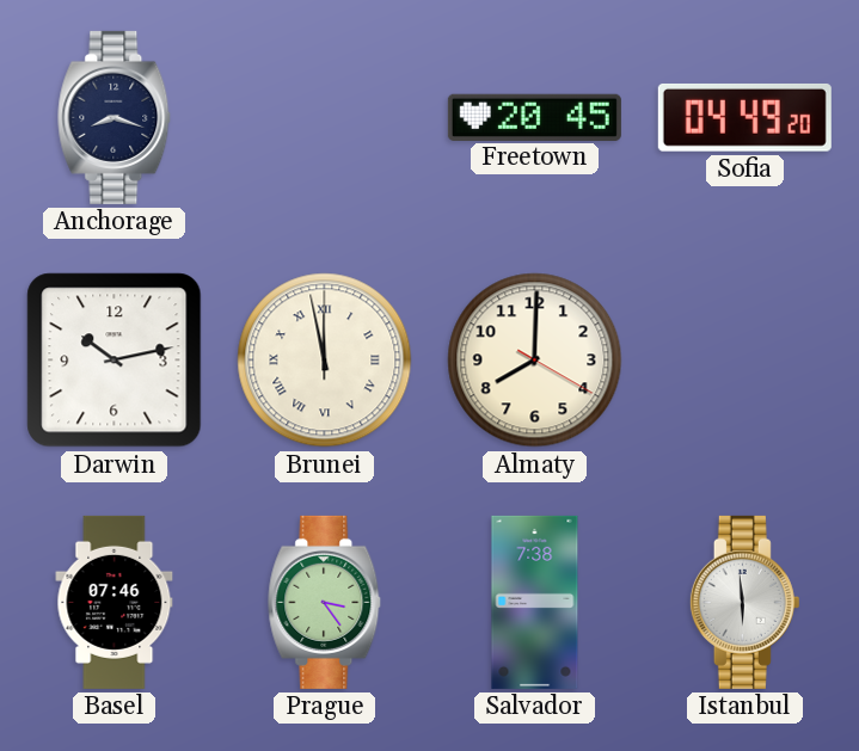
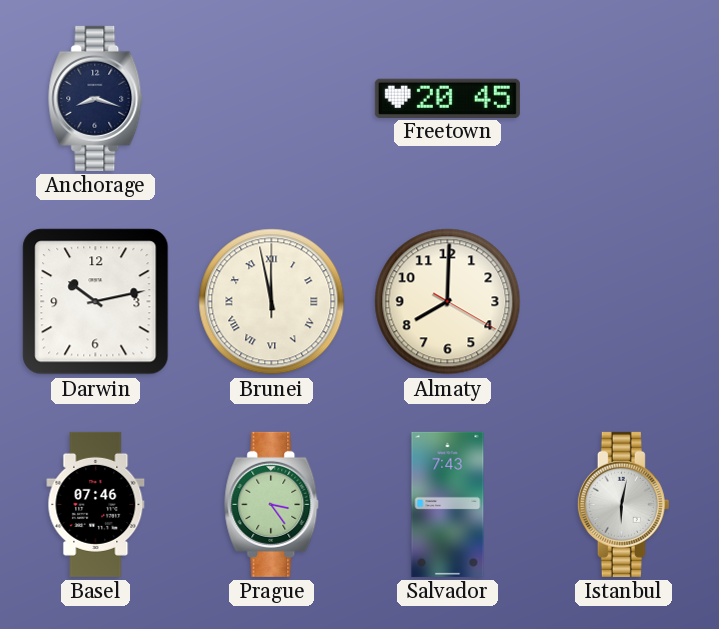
Sofia: 04:49 -> none (744, 117)
Salvador: 7:38 -> 7:43 (448, 504)
Istanbul: 5:59 -> 6:02 (623, 504)
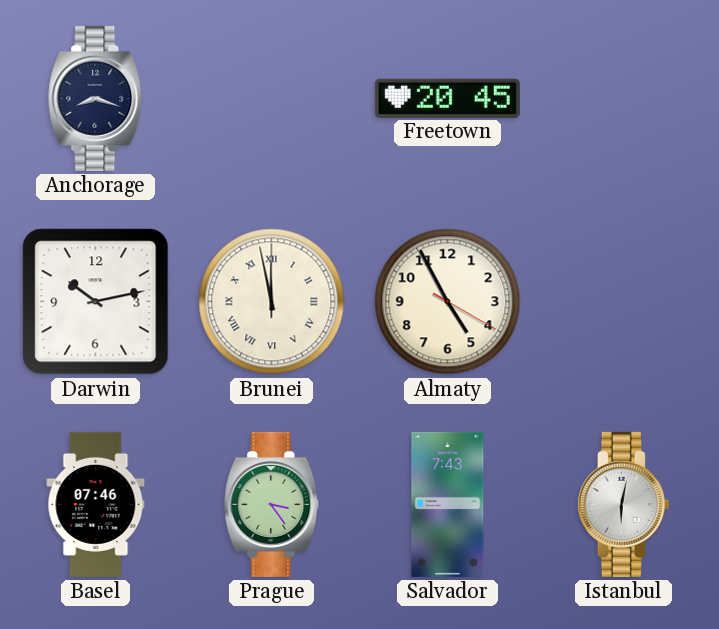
Almaty: 8:00 -> 4:55 (448, 302)
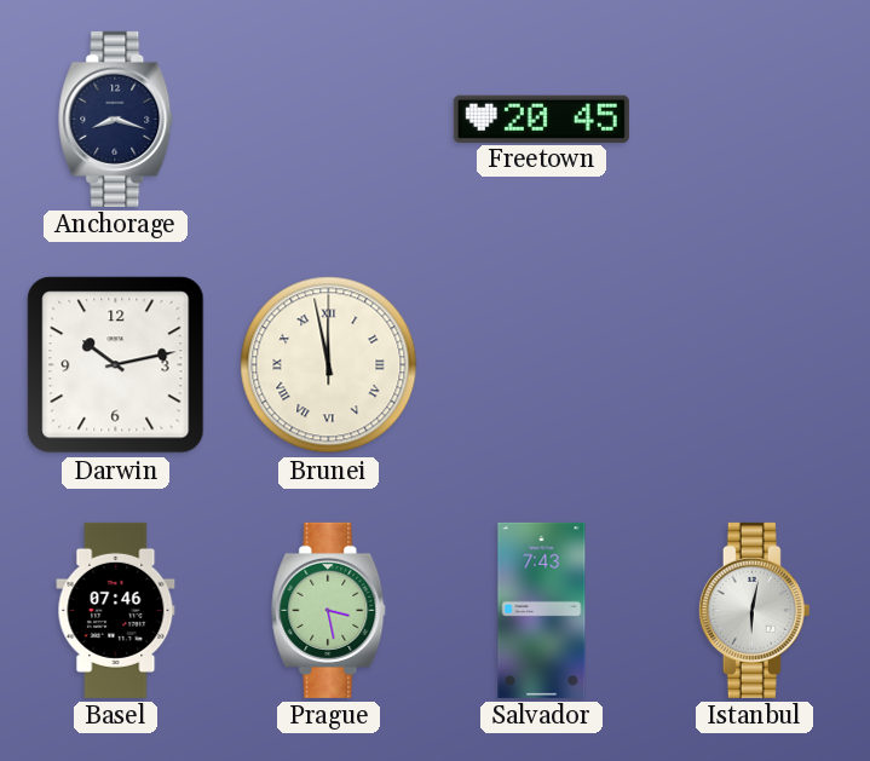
Almaty: 4:55 -> none (448, 302)
Prague: 3:24 -> 3:28 (329, 610)
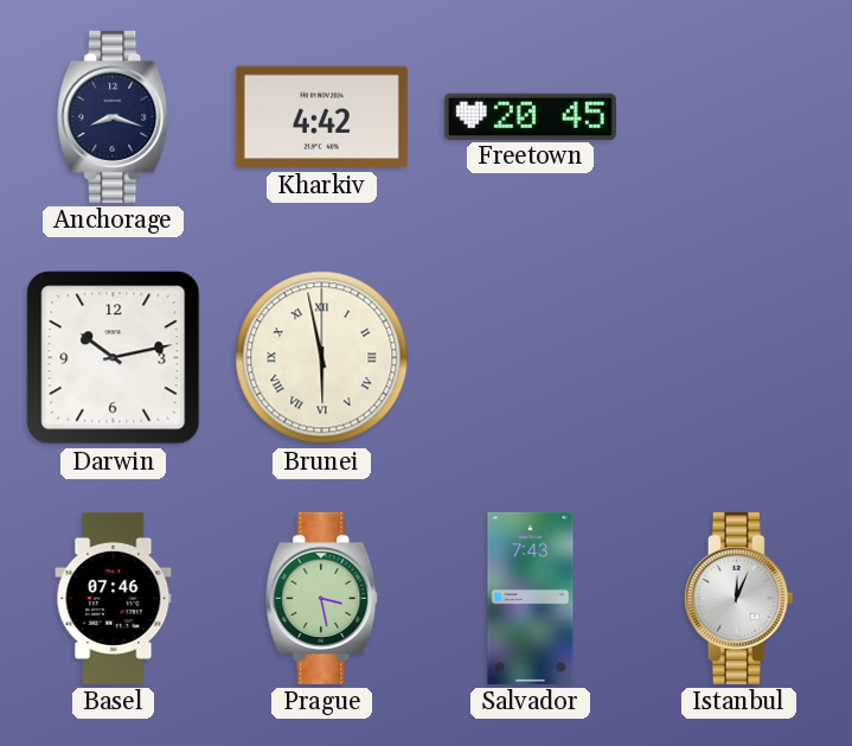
Kharkiv: none -> 4:42 (321, 117)
Brunei: 11:58 -> 5:58 (322, 358)
Istanbul: 6:02 -> 12:04 (738, 598)
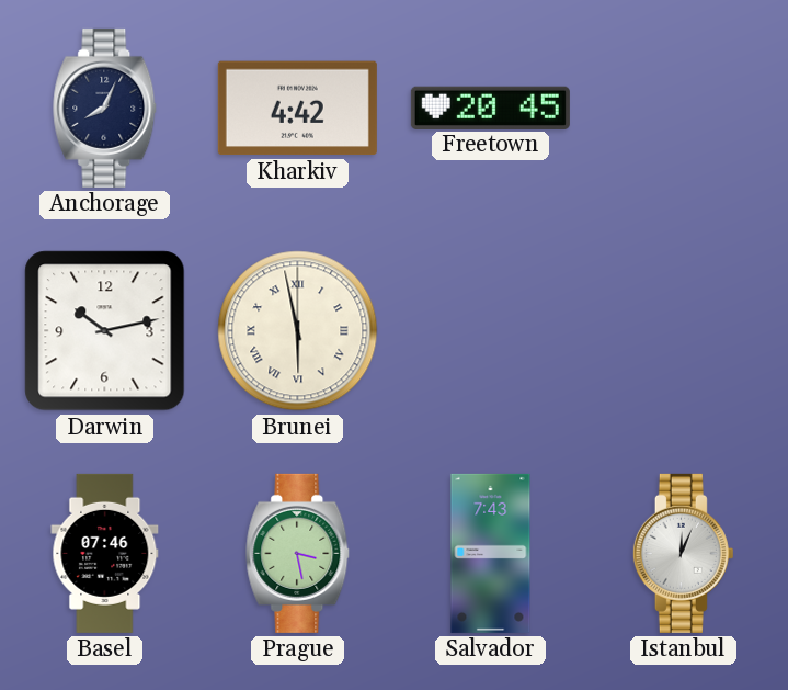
Anchorage: 8:18 -> 8:04 (105, 108)
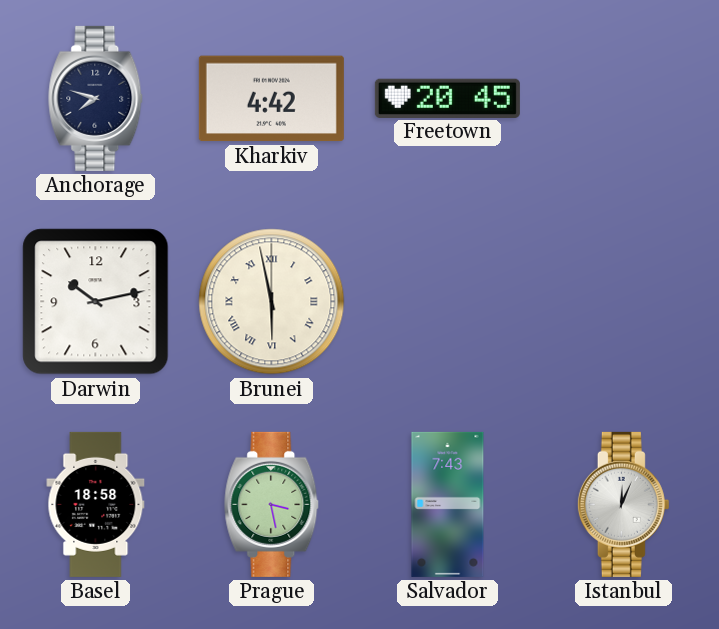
Anchorage: 8:04 -> 7:48 (96, 98)
Basel: 07:46 -> 18:58 (96, 504)
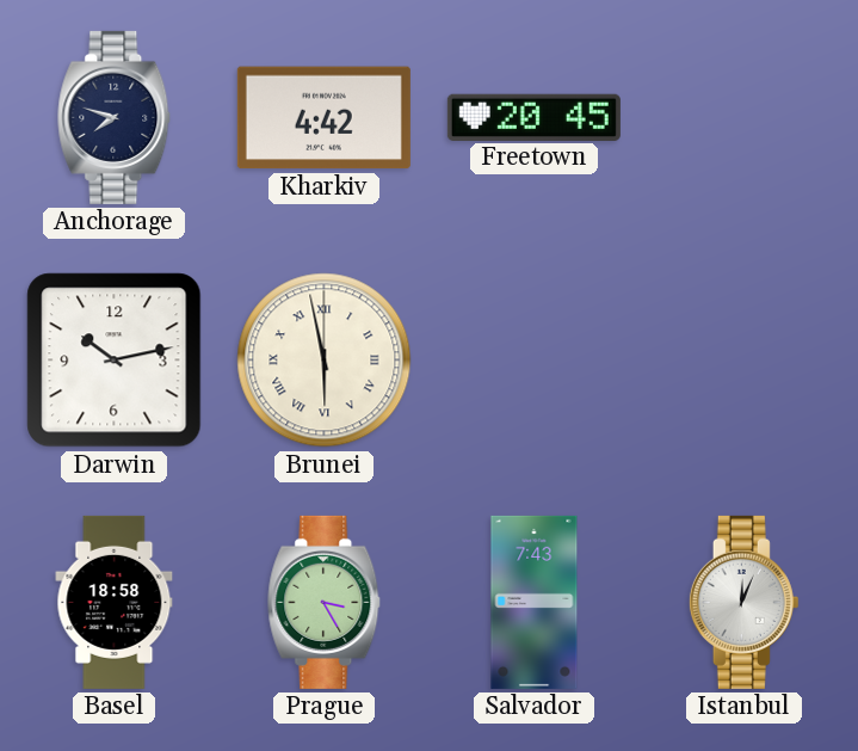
Prague: 3:28 -> 3:25 (325, 602)
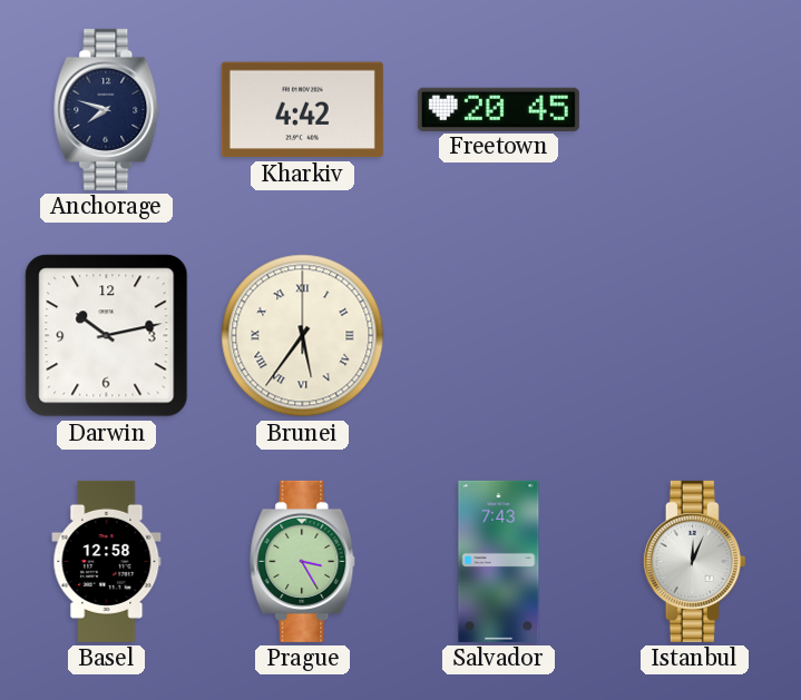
Brunei: 5:58 -> 5:36 (303, 336)
Basel: 18:58 -> 12:58 (107, 561)
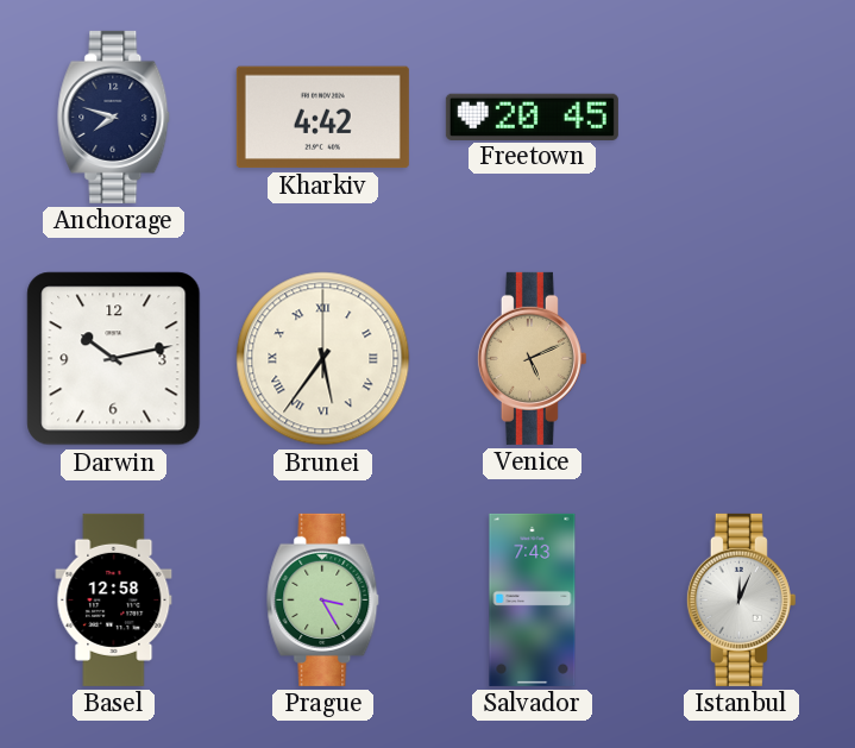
Venice: none -> 5:11 (532, 358)
